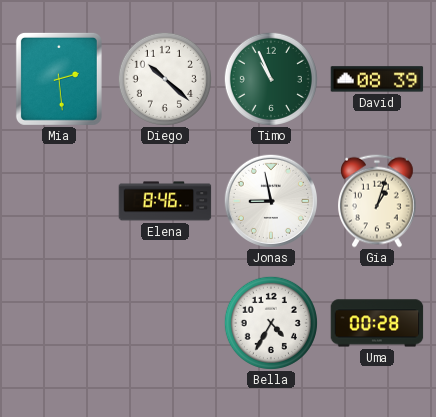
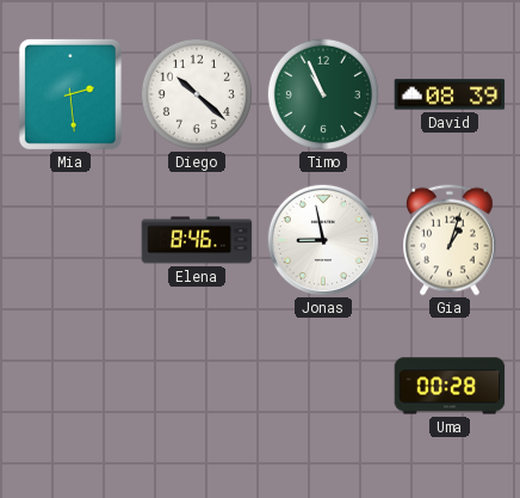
Bella: 4:35 -> none (271, 323)
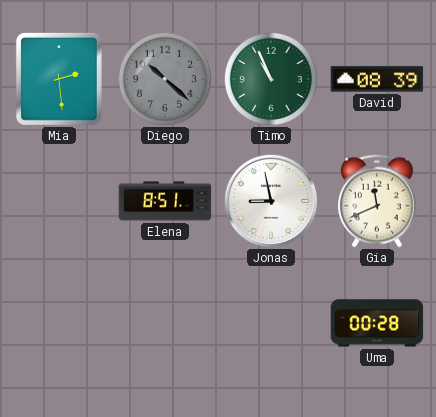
Diego dial: white -> grey (165, 79)
Elena: 8:46 -> 8:51 (165, 201)
Gia: 1:03 -> 11:41 (378, 201)
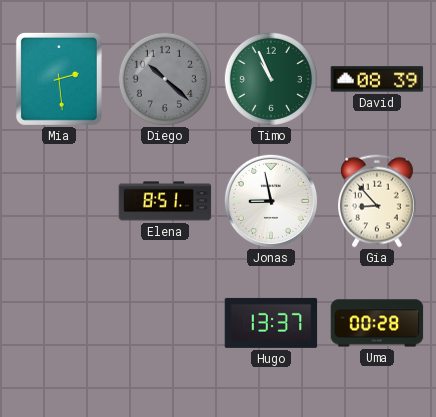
Gia: 11:41 -> 8:53 (378, 201)
Hugo: none -> 13:37 (271, 323)
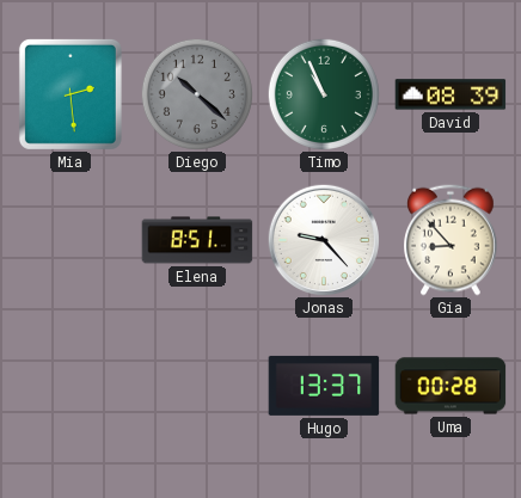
Jonas: 8:58 -> 9:23 (323, 239)
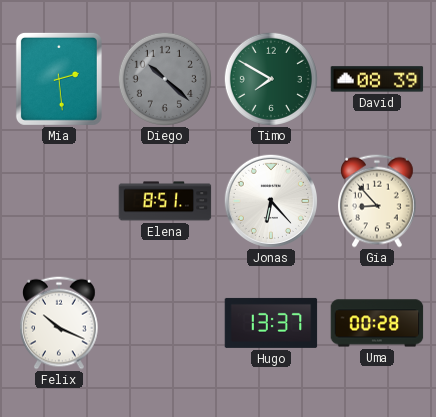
Timo: 10:56 -> 7:50 (271, 79)
Jonas: 9:23 -> 6:23 (270, 200)
Felix: none -> 10:19 (60, 323)
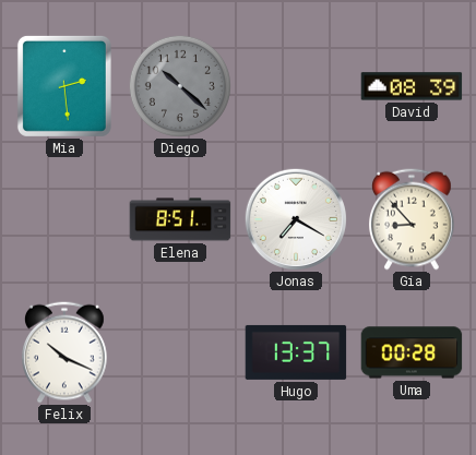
Timo: 7:50 -> none (271, 79)
Jonas: 6:23 -> 7:20 (295, 218)
